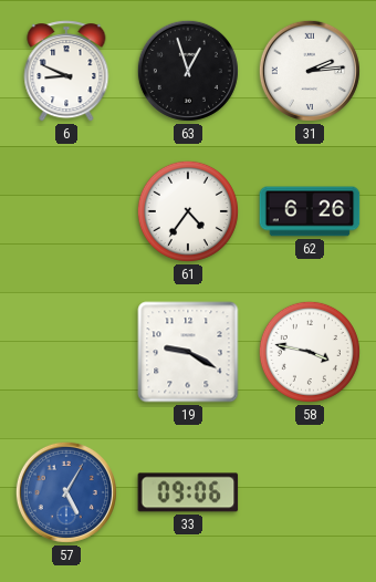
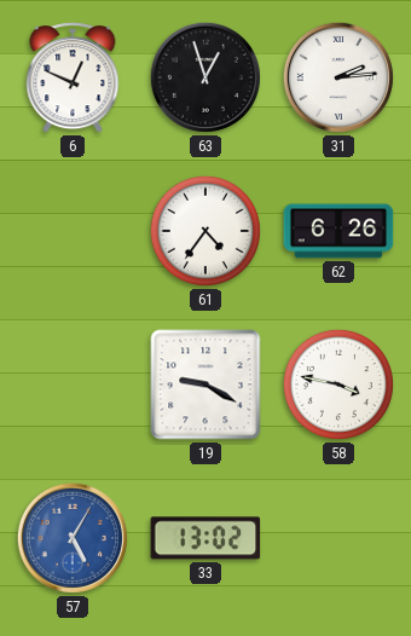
6: 8:49 -> 12:49 (73, 77)
33: 09:06 -> 13:02 (205, 538)
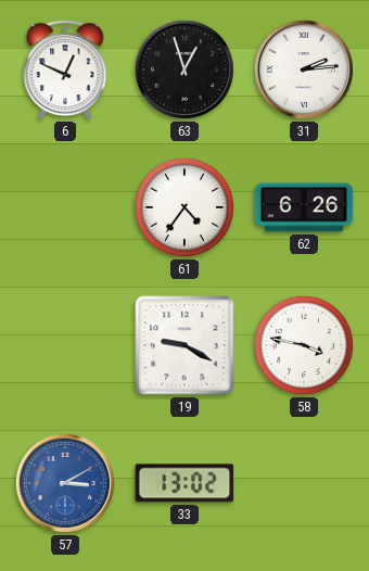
57: 5:05 -> 3:10 (65, 483)
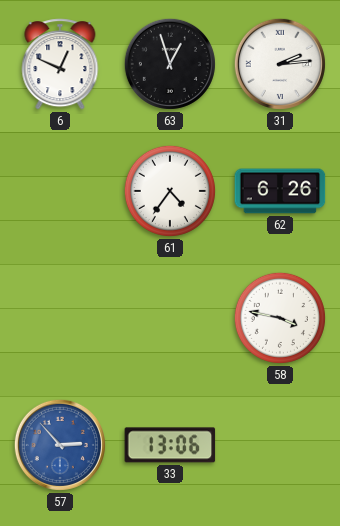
19: 9:20 -> none (184, 345)
57: 3:10 -> 2:53 (60, 445)
33: 13:02 -> 13:06 (170, 445)
